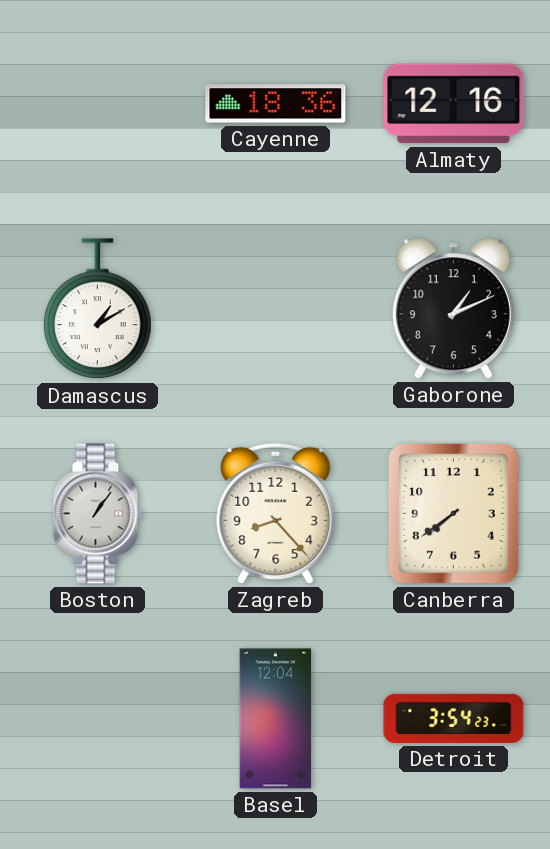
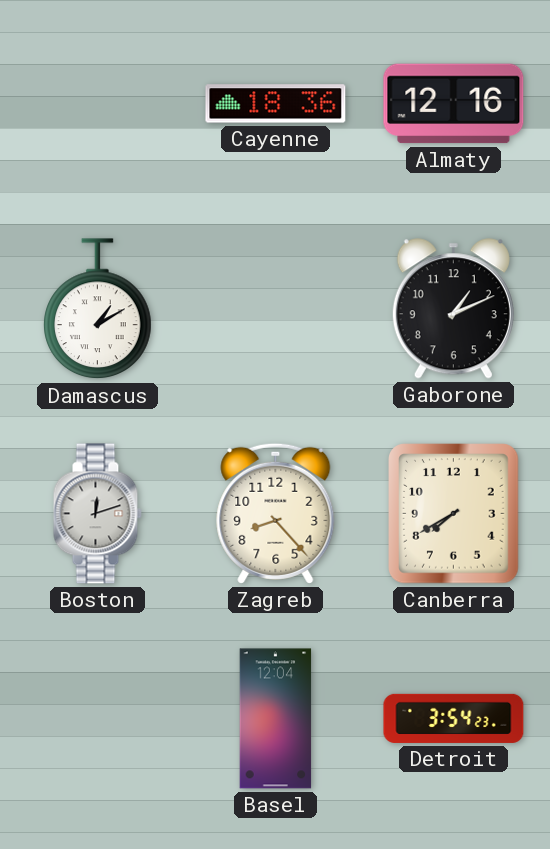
Boston: 1:06 -> 12:12 (97, 514)
Canberra: 7:39 -> 7:40 (454, 514)
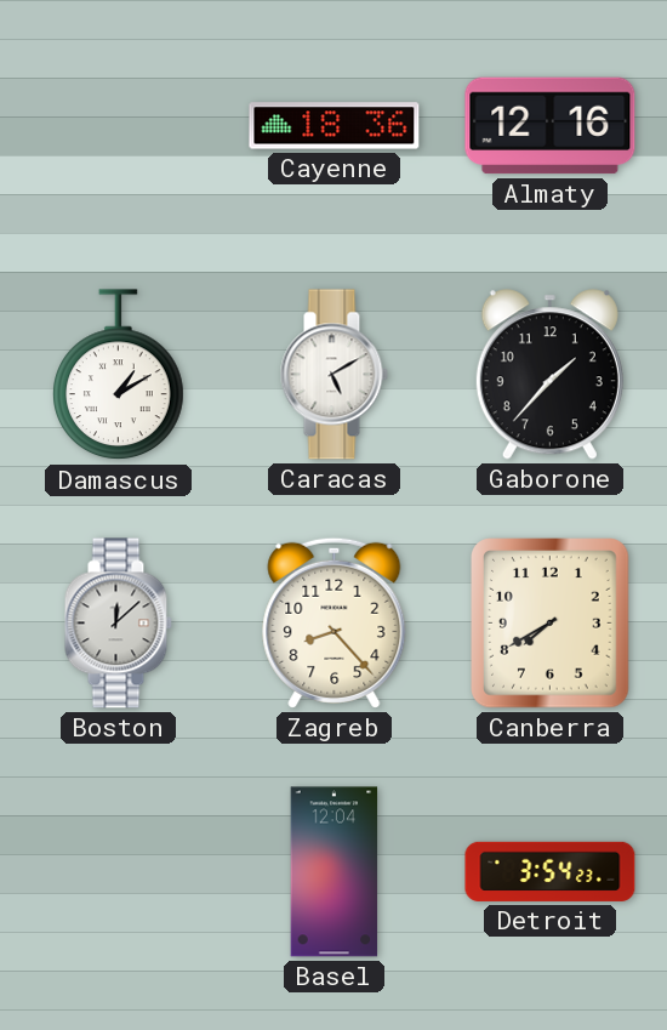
Caracas: none -> 5:10 (333, 375)
Gaborone: 1:11 -> 1:37 (549, 375)
Boston: 12:12 -> 12:08 (118, 624)
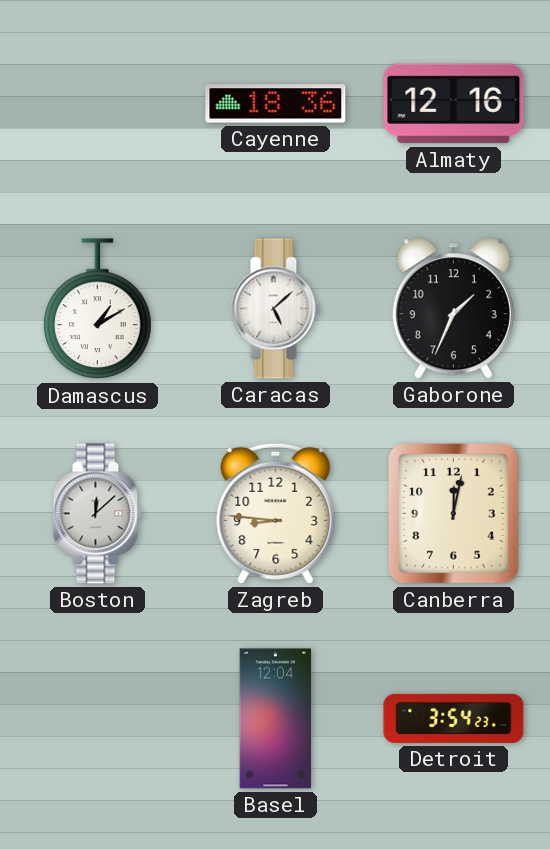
Caracas: 5:10 -> 5:08 (275, 309)
Gaborone: 1:37 -> 1:34 (453, 309)
Zagreb: 8:23 -> 8:46 (276, 513)
Canberra: 7:40 -> 12:02 (454, 514)
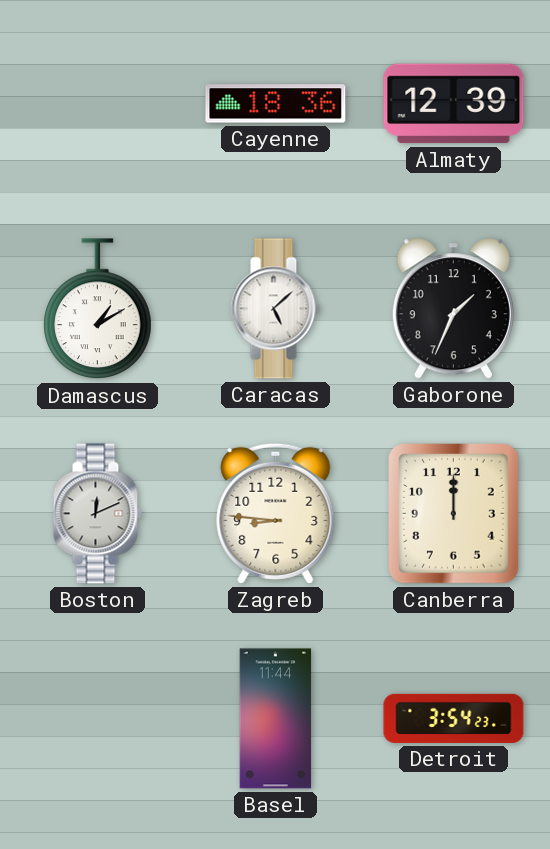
Almaty: 12:16 -> 12:39 (454, 104)
Boston: 12:08 -> 12:11 (97, 514)
Canberra: 12:02 -> 12:00 (454, 514)
Basel: 12:04 -> 11:44 (276, 719)
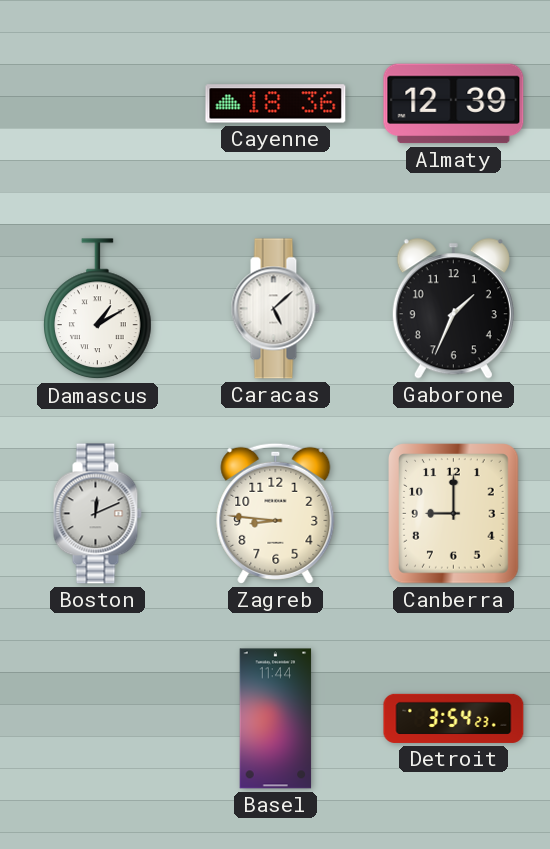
Canberra: 12:00 -> 9:00 (454, 514)
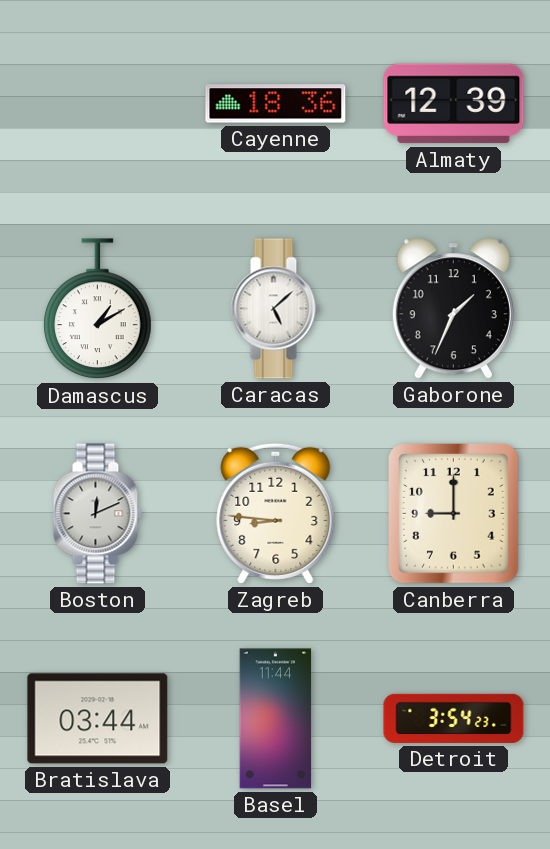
Bratislava: none -> 03:44 (98, 719)
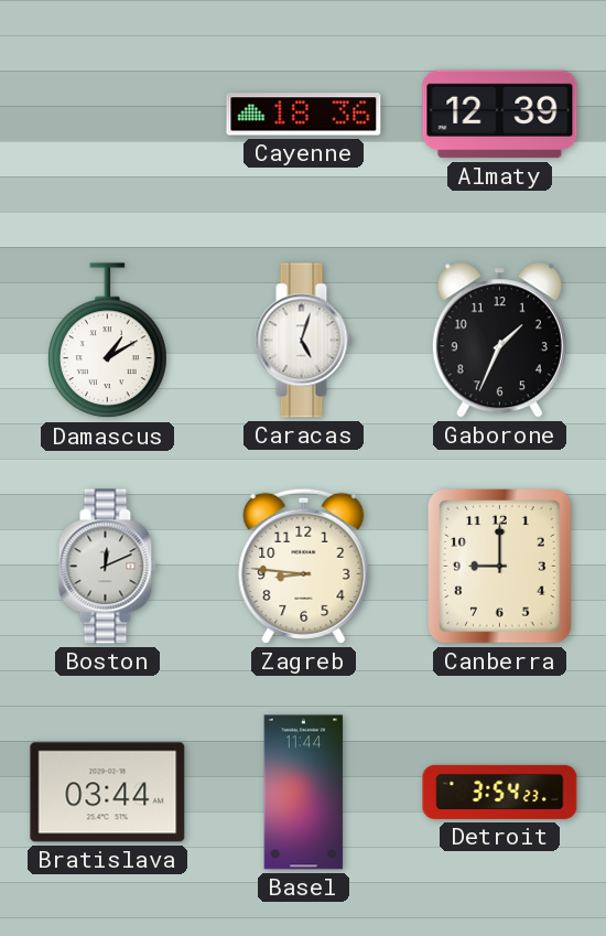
Caracas: 5:08 -> 5:03 (303, 341)
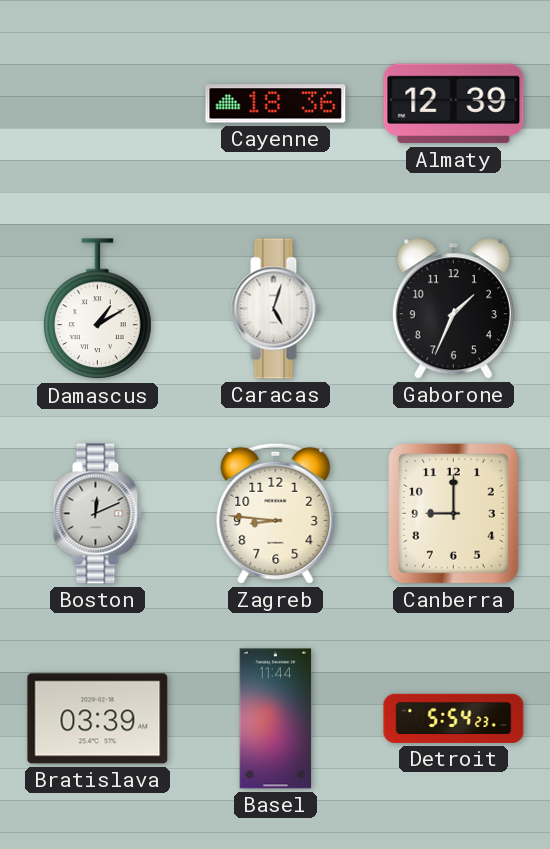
Bratislava: 03:44 -> 03:39 (98, 719)
Detroit: 3:54 -> 5:54 (454, 718)
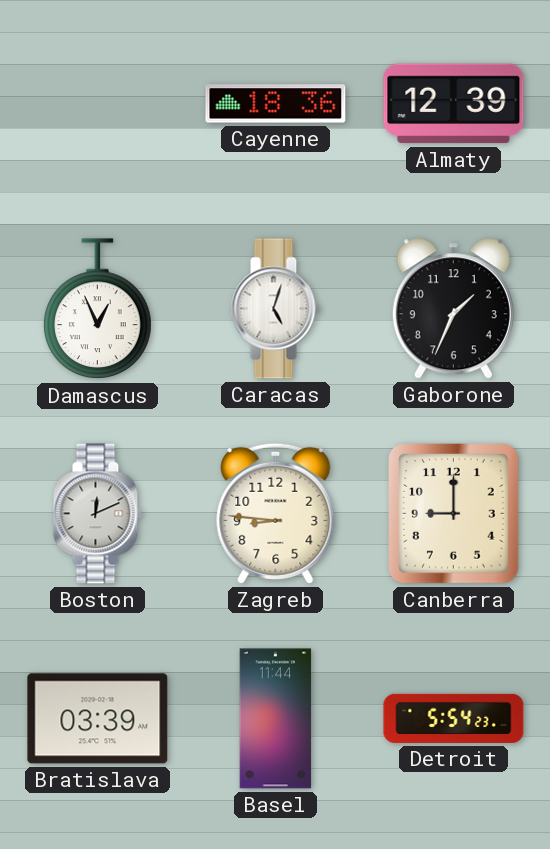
Damascus: 1:10 -> 12:56 (98, 309)
